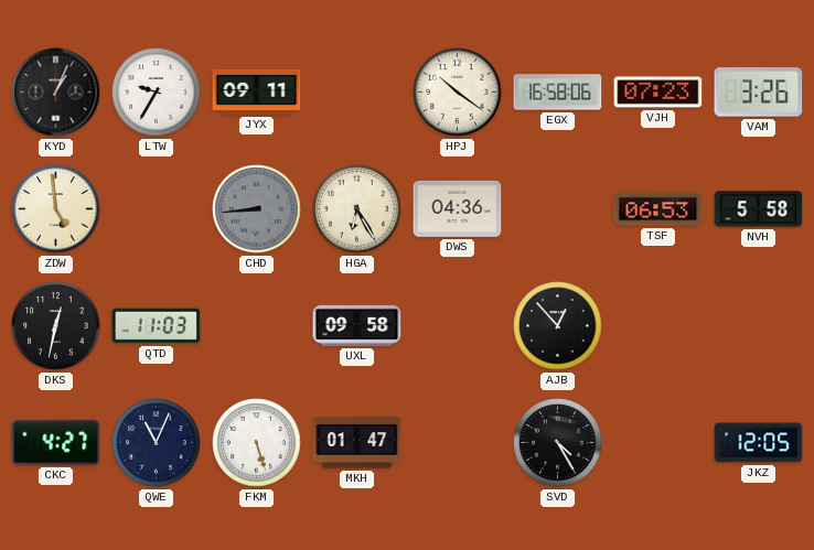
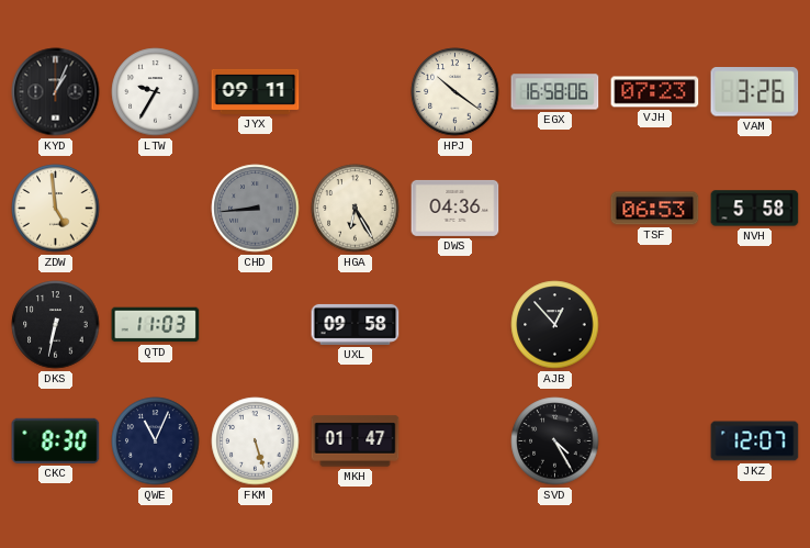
DKS: 12:32 -> 6:32 (56, 325)
CKC: 4:27 -> 8:30 (56, 440)
JKZ: 12:05 -> 12:07 (755, 441)
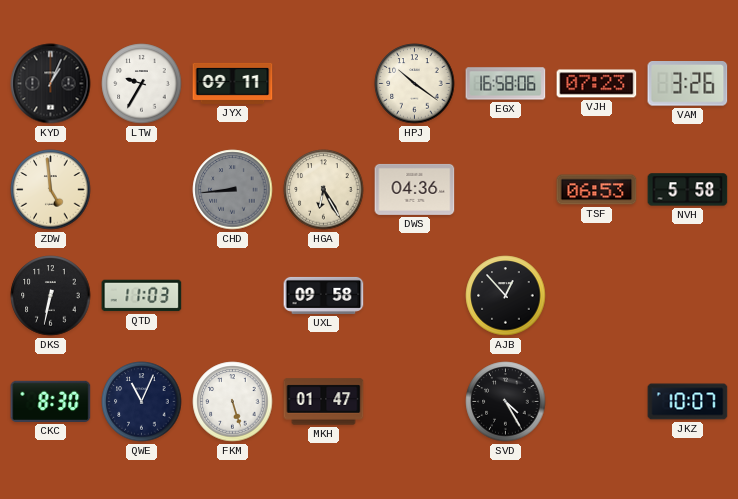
JKZ: 12:07 -> 10:07 (688, 402)
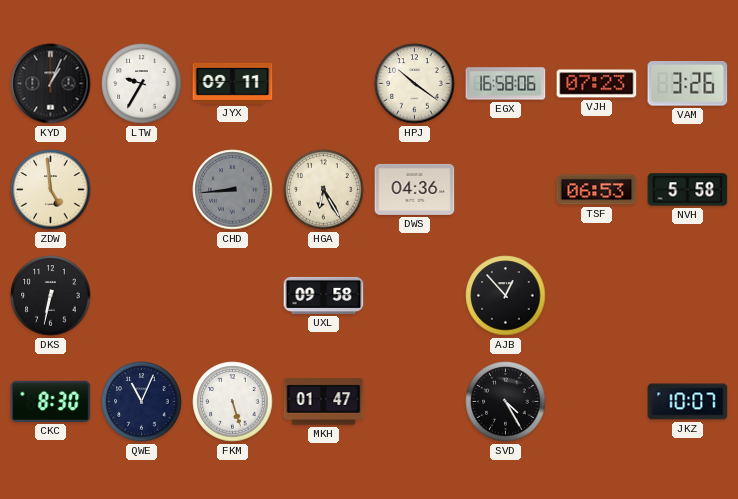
QTD: 11:03 -> none (142, 296)
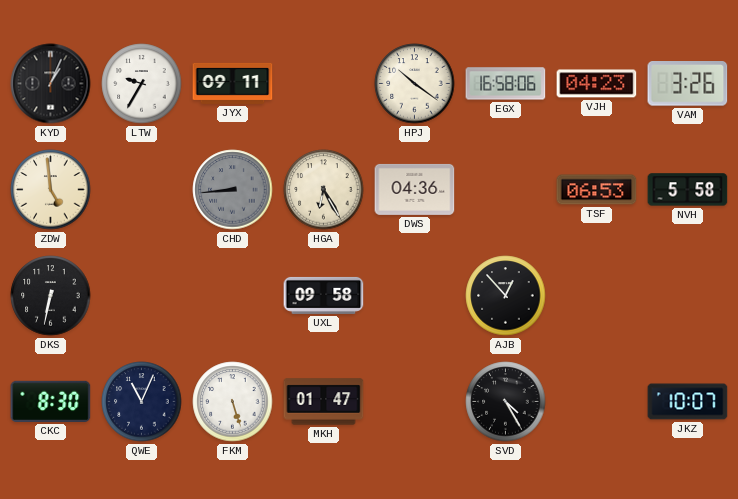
VJH: 07:23 -> 04:23 (597, 84)
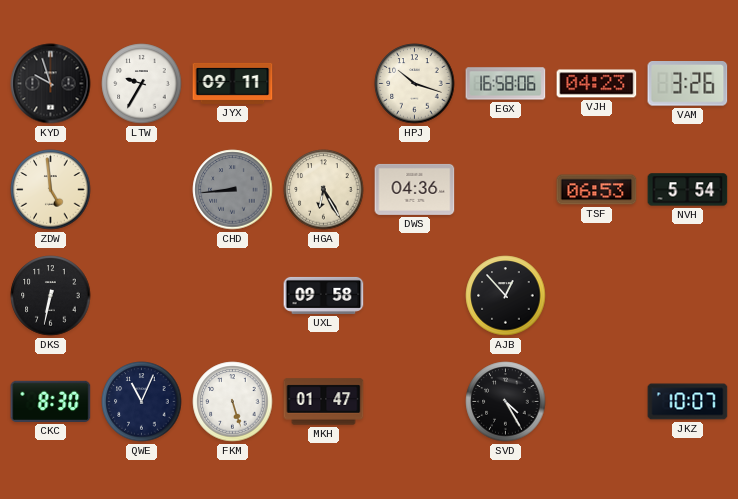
KYD: 1:04 -> 9:57 (51, 84)
HPJ: 10:21 -> 10:18 (415, 84)
NVH: 5:58 -> 5:54 (688, 190)
